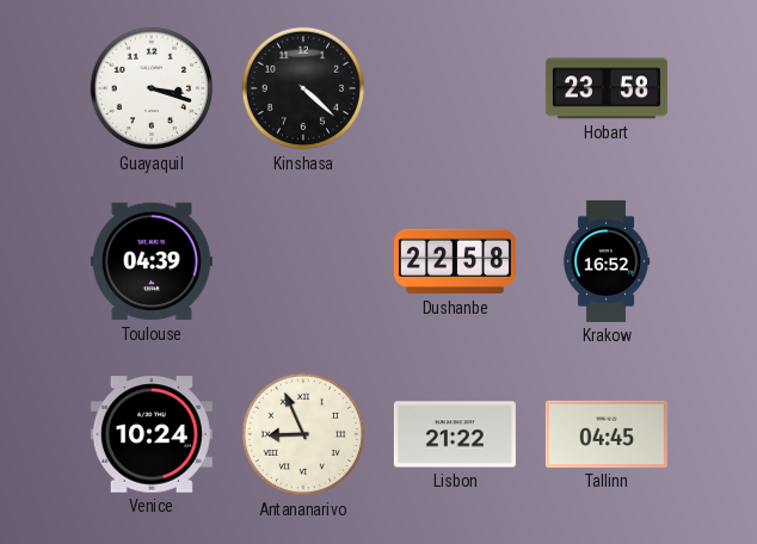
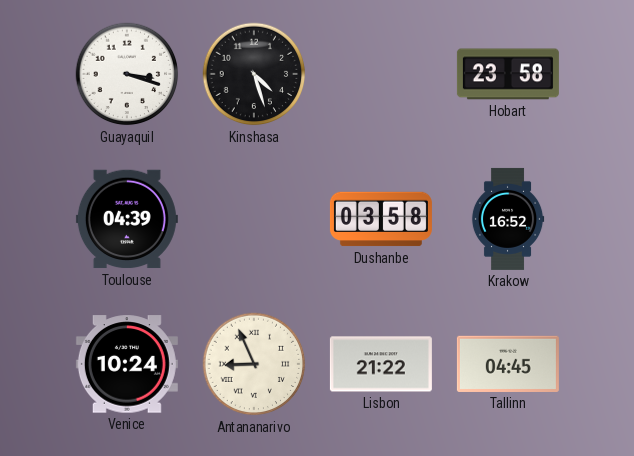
Kinshasa: 4:22 -> 4:27 (254, 74)
Dushanbe: 22:58 -> 03:58 (381, 219)
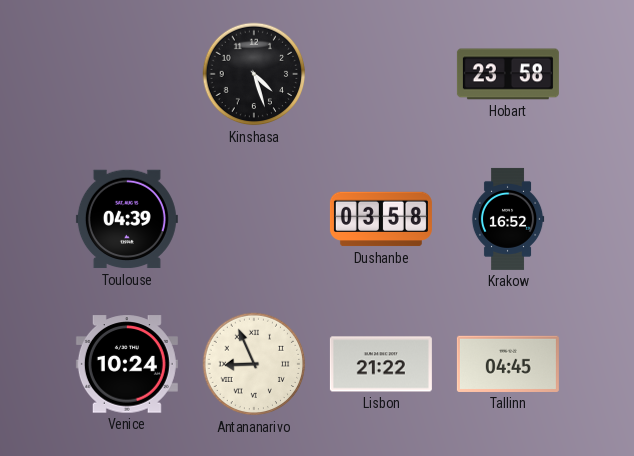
Guayaquil: 3:18 -> none (127, 74)
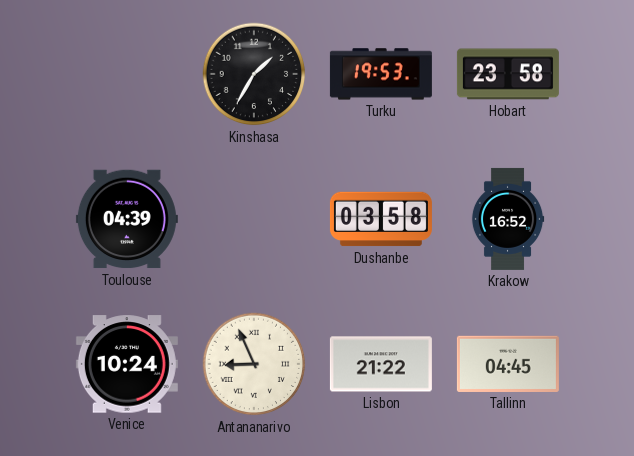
Kinshasa: 4:27 -> 1:35 (254, 74)
Turku: none -> 19:53 (381, 74)
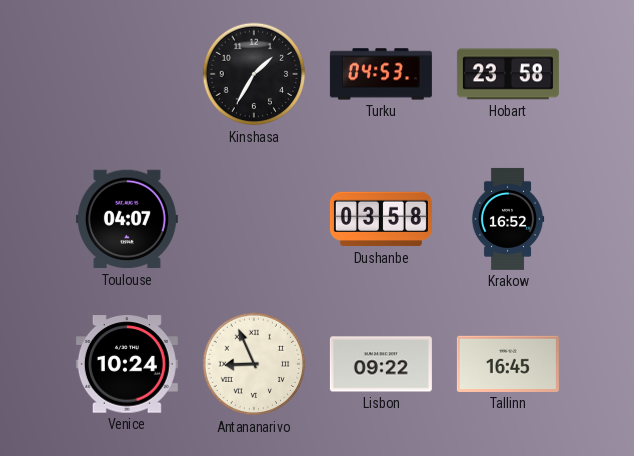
Turku: 19:53 -> 04:53 (381, 74)
Toulouse: 04:39 -> 04:07 (127, 219)
Lisbon: 21:22 -> 09:22 (381, 364)
Tallinn: 04:45 -> 16:45 (508, 364)
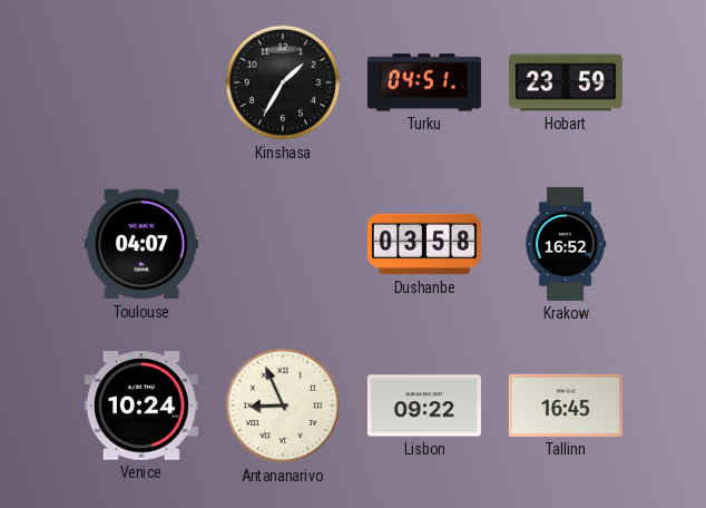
Turku: 04:53 -> 04:51 (424, 82)
Hobart: 23:58 -> 23:59 (566, 82)
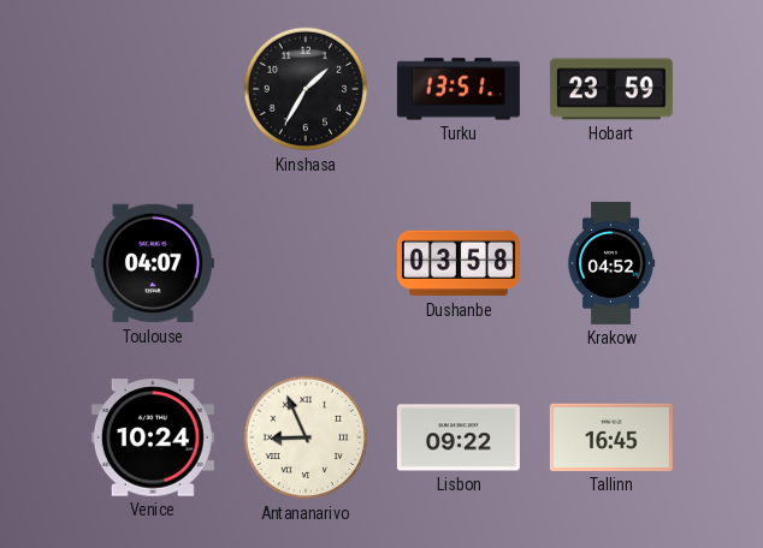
Turku: 04:51 -> 13:51 (459, 89)
Krakow: 16:52 -> 04:52 (611, 263)
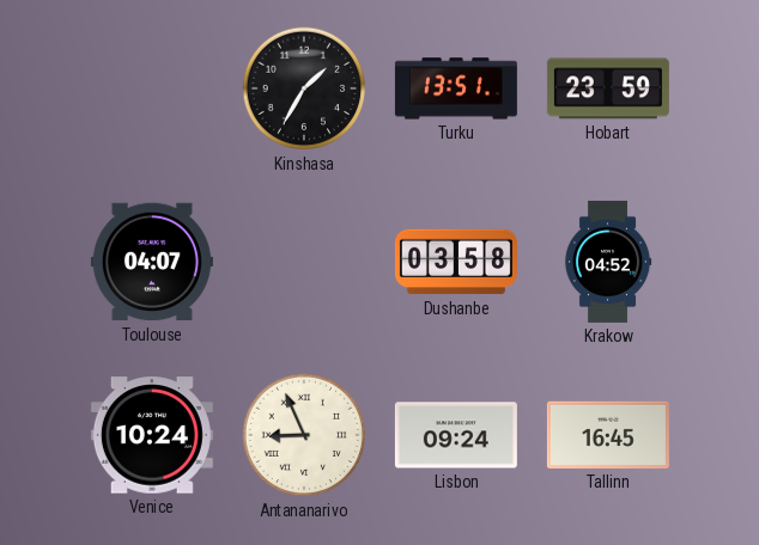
Lisbon: 09:22 -> 09:24 (456, 435)
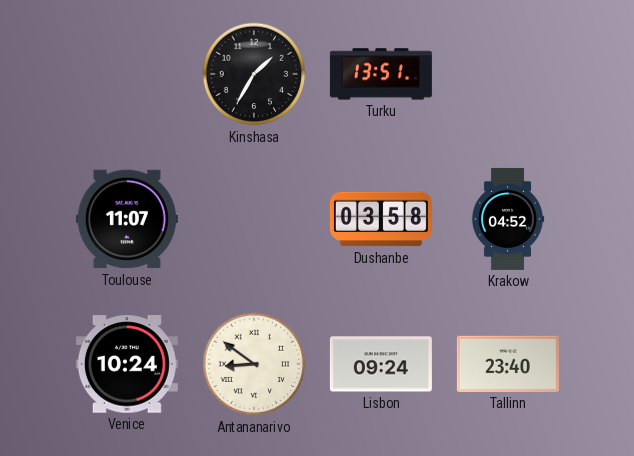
Hobart: 23:59 -> none (608, 88)
Toulouse: 04:07 -> 11:07 (127, 219)
Antananarivo: 8:56 -> 8:51 (254, 364)
Tallinn: 16:45 -> 23:40 (508, 364)
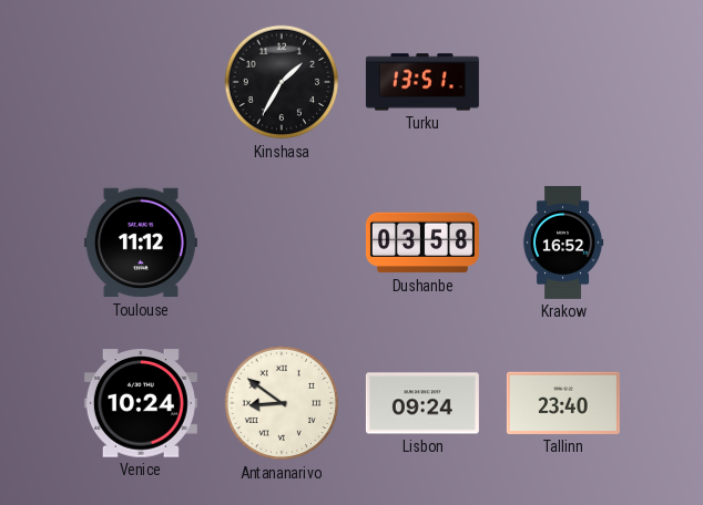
Toulouse: 11:07 -> 11:12 (141, 243)
Krakow: 04:52 -> 16:52 (563, 243)
